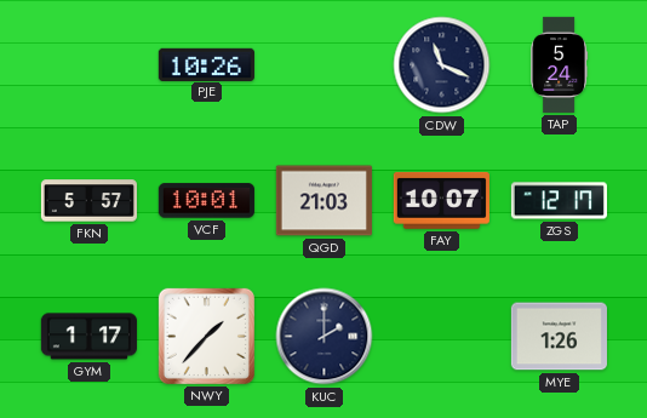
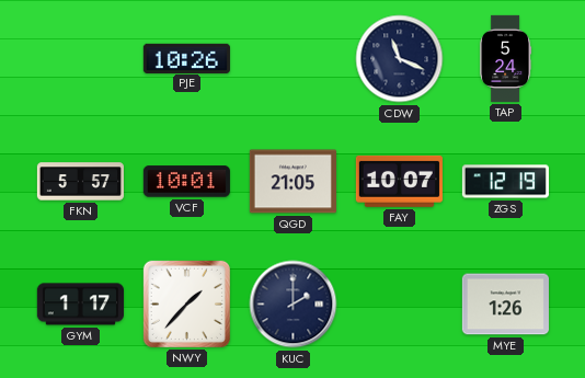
QGD: 21:03 -> 21:05 (292, 182)
ZGS: 12:17 -> 12:19 (505, 182)
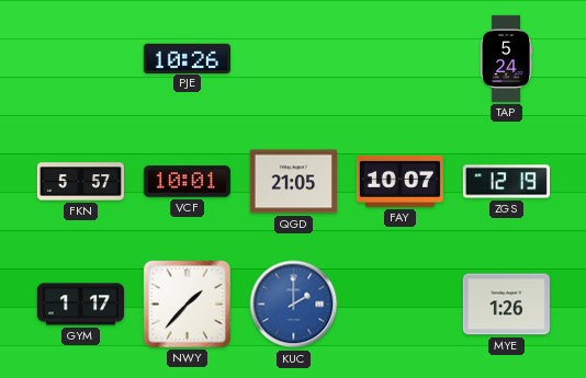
CDW: 11:19 -> none (400, 59)
KUC dial: navy -> blue (294, 305)
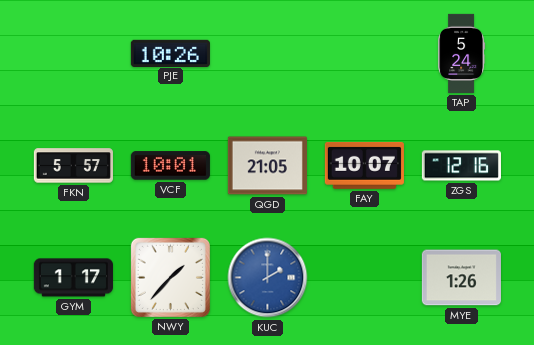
ZGS: 12:19 -> 12:16 (461, 166)
